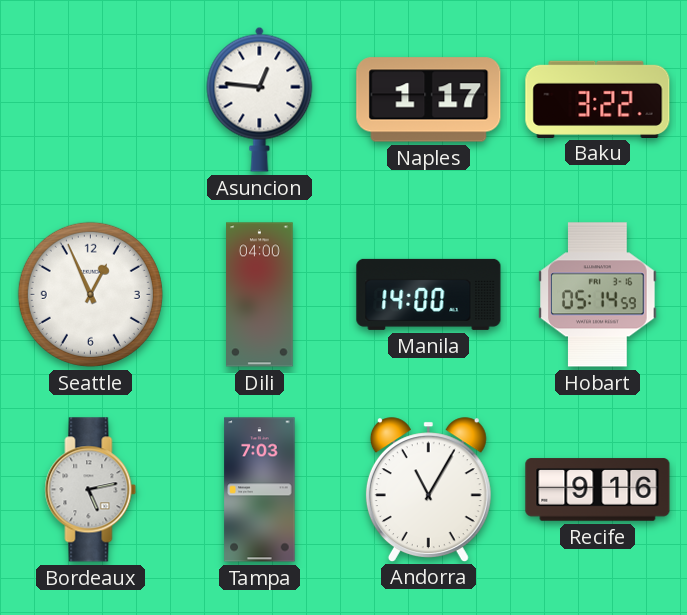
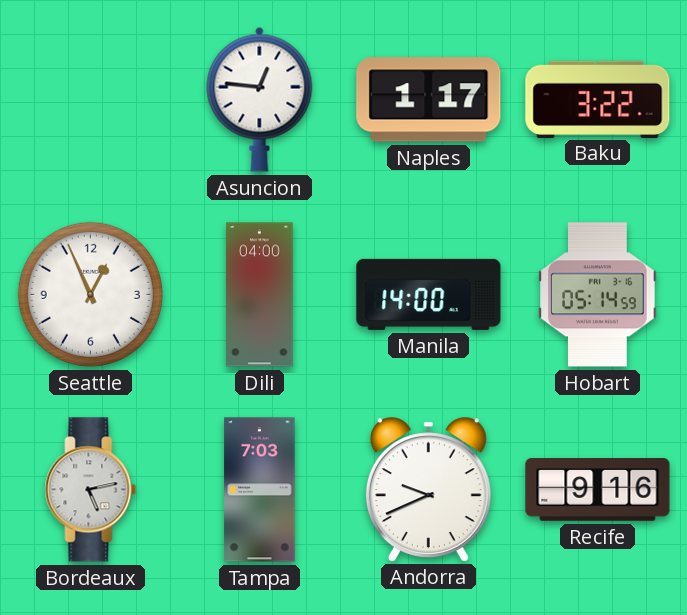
Andorra: 11:05 -> 9:41 (428, 489)
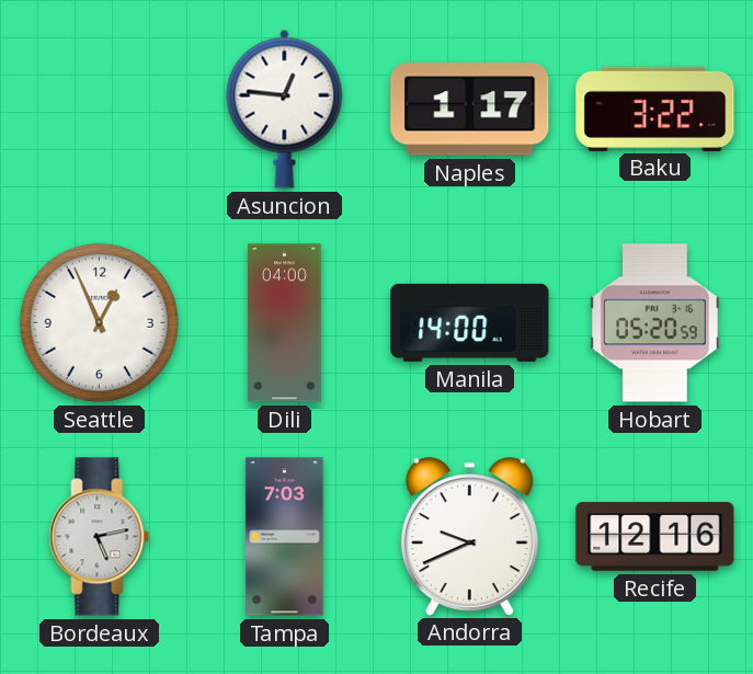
Hobart: 05:14 -> 05:20 (655, 323)
Recife: 9:16 -> 12:16 (655, 537)
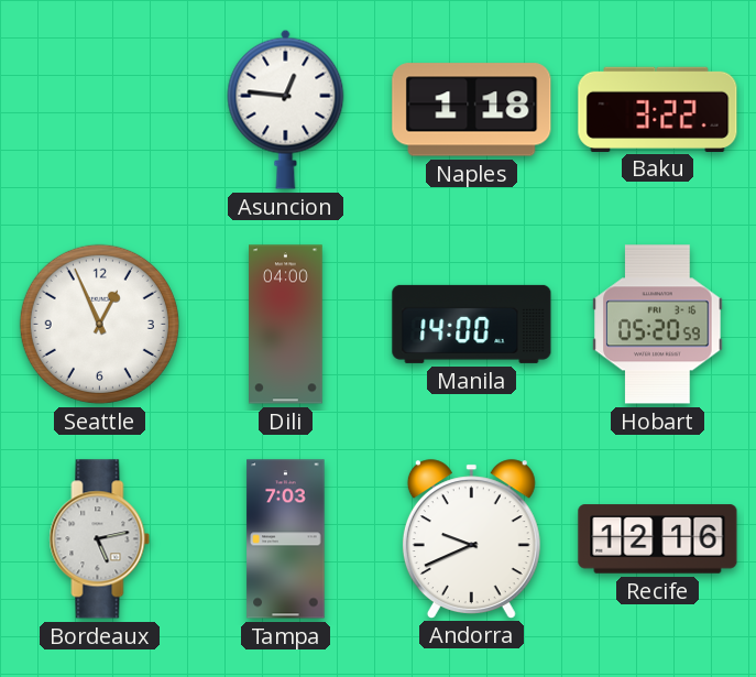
Naples: 1:17 -> 1:18 (472, 110)
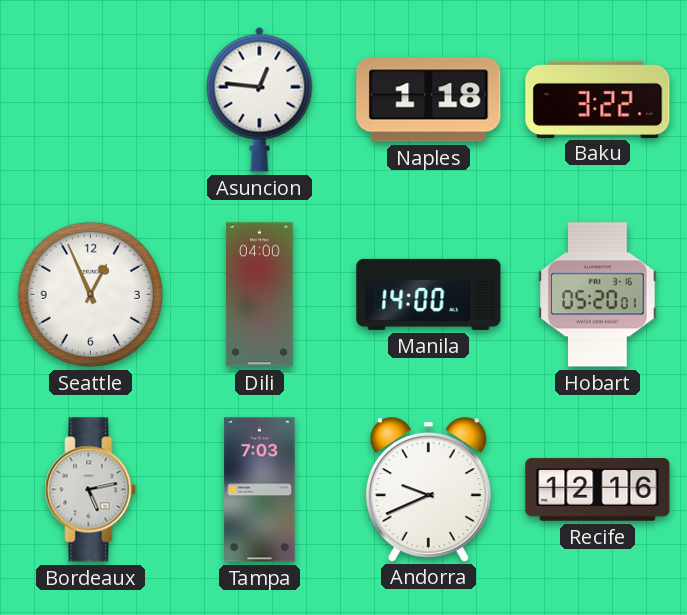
Hobart: 05:20:59 -> 05:20:01 (598, 295)
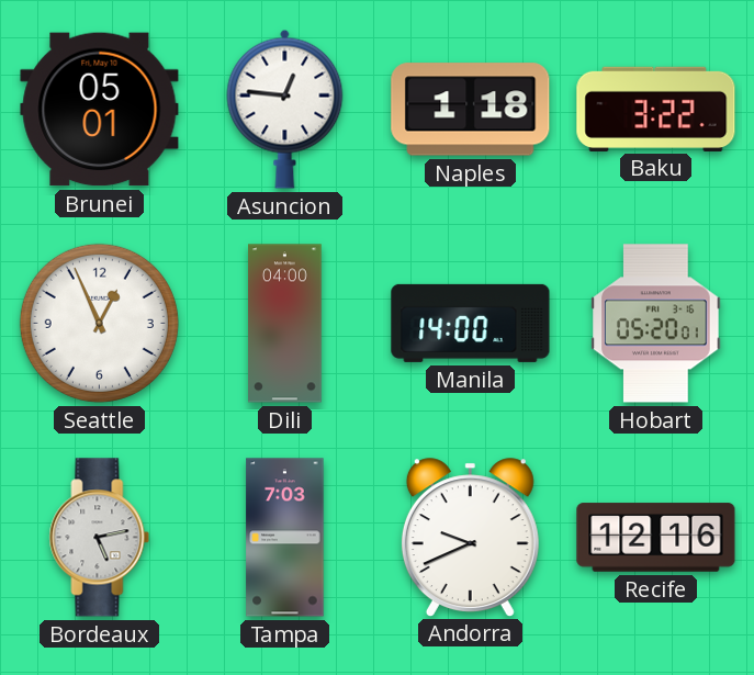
Brunei: none -> 05:01 (100, 110)
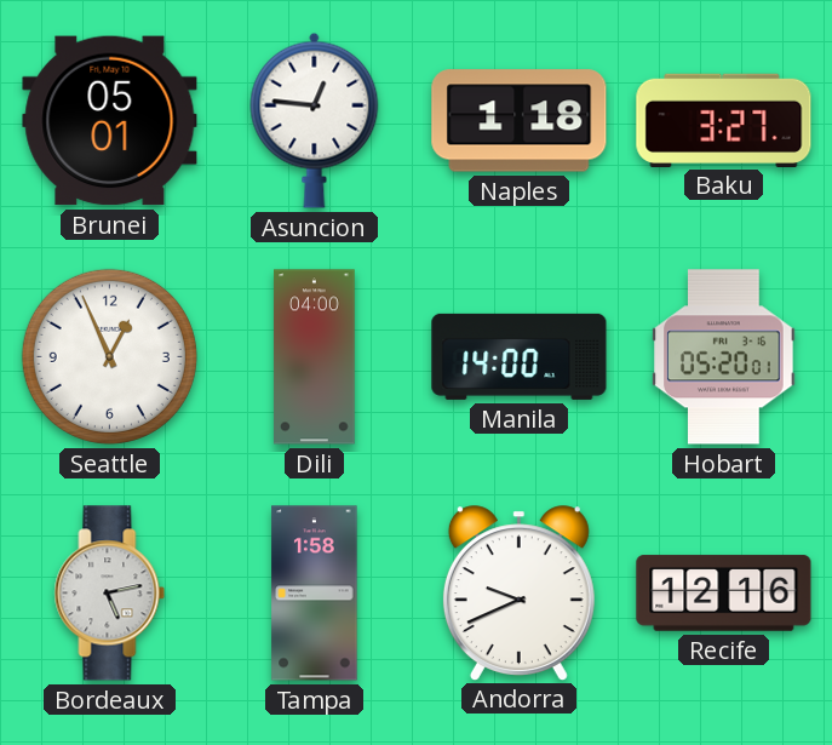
Baku: 3:22 -> 3:27 (724, 120)
Tampa: 7:03 -> 1:58 (315, 594)
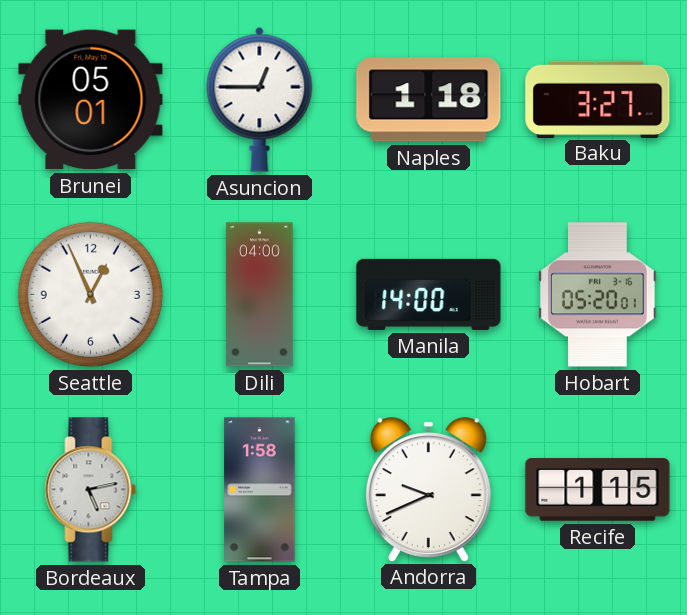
Asuncion: 12:46 -> 12:45 (260, 99)
Recife: 12:16 -> 1:15 (598, 490)
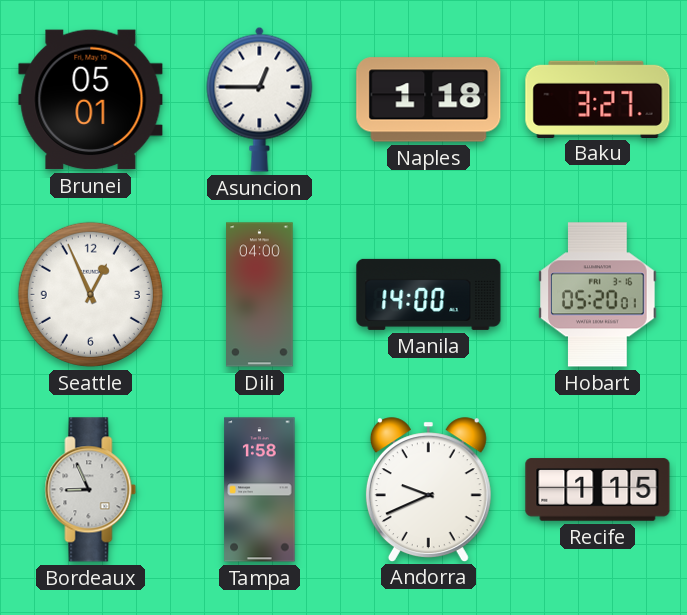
Bordeaux: 5:13 -> 8:56 (91, 490)
